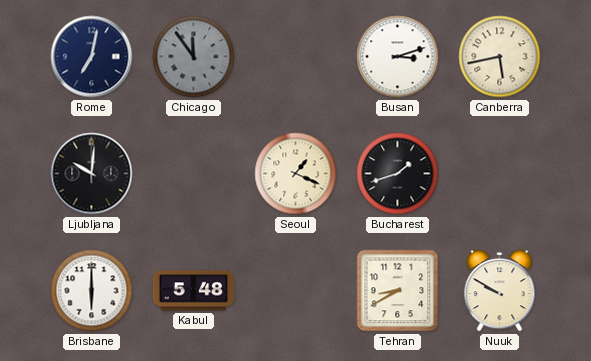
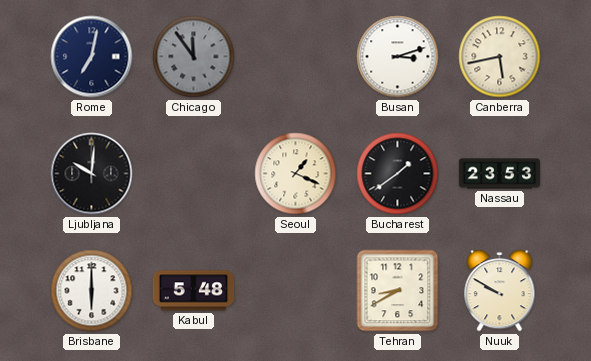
Bucharest: 1:42 -> 1:39 (398, 174)
Nassau: none -> 23:53 (500, 174)
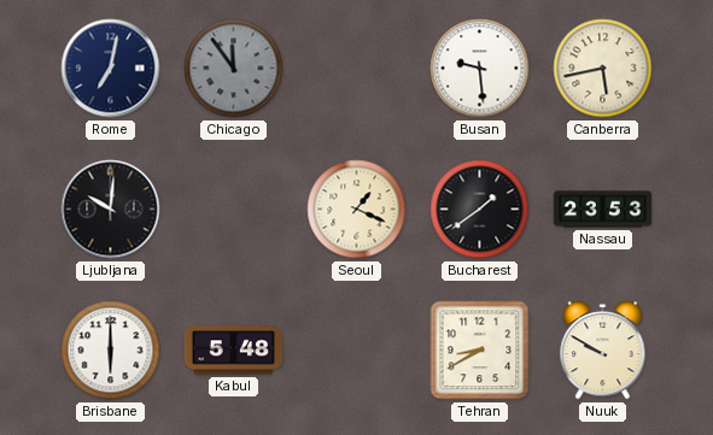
Busan: 3:12 -> 9:29 (480, 69)
